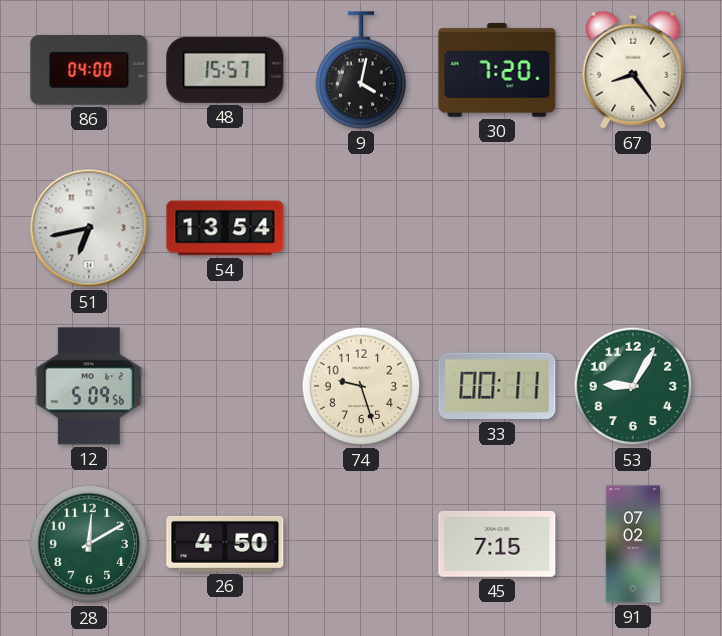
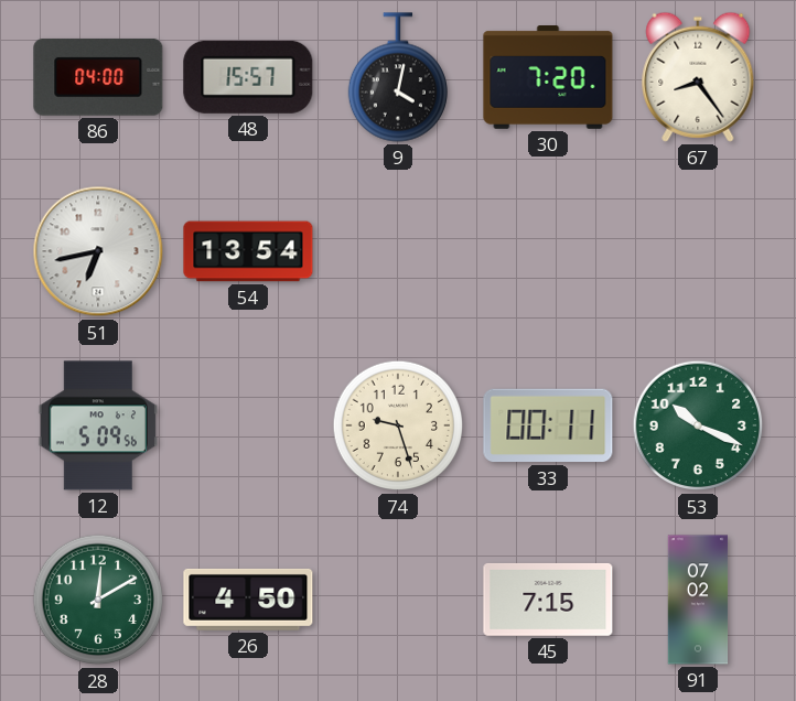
53: 9:05 -> 10:19 (698, 425)
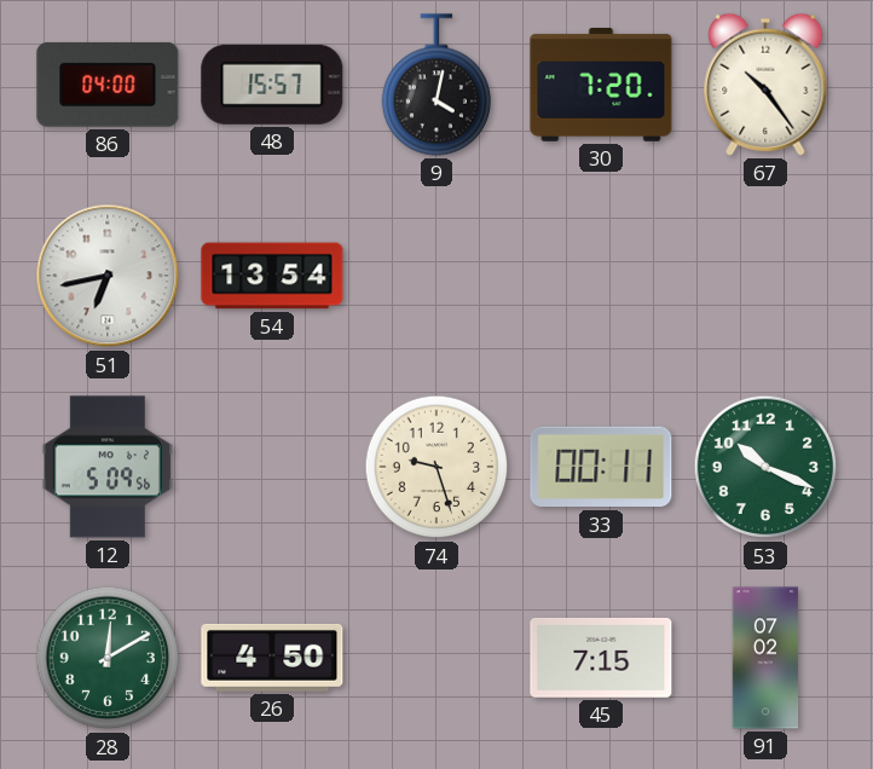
67: 8:24 -> 10:24 (765, 85)
